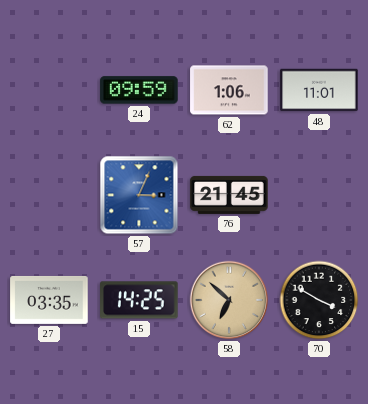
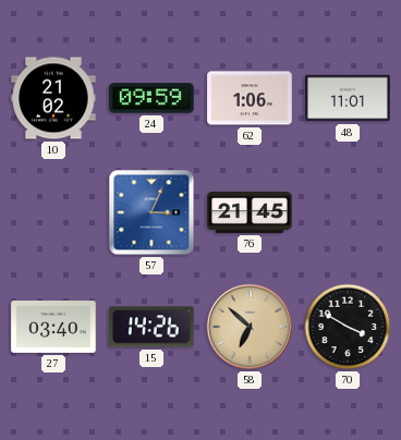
10: none -> 21:02 (53, 98)
27: 03:35 -> 03:40 (53, 327)
15: 14:25 -> 14:26 (151, 327)
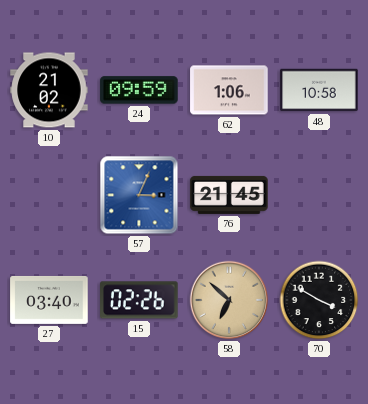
48: 11:01 -> 10:58 (319, 90)
15: 14:26 -> 02:26 (139, 300)
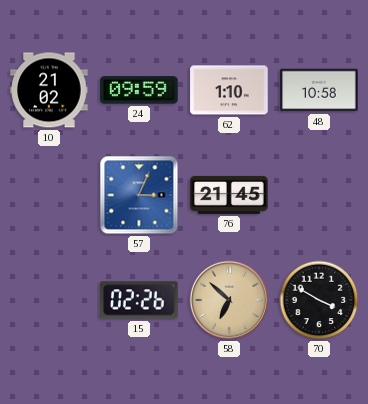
62: 1:06 -> 1:10 (229, 90)
27: 03:40 -> none (49, 300)
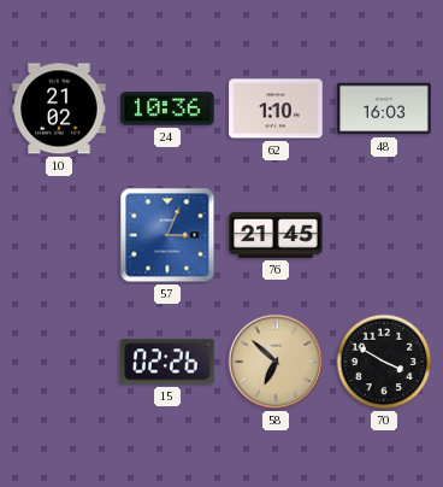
24: 09:59 -> 10:36 (167, 108)
48: 10:58 -> 16:03 (384, 108)
